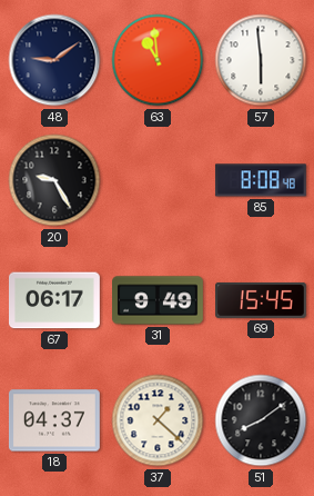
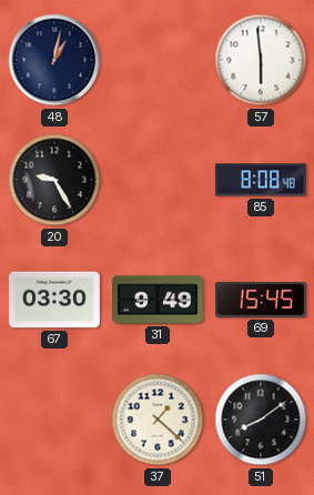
48: 9:09 -> 1:02 (54, 60)
63: 10:59 -> none (158, 60)
67: 06:17 -> 03:30 (55, 300)
18: 04:37 -> none (54, 420)
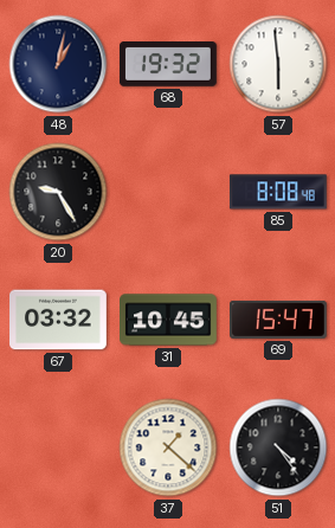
68: none -> 19:32 (168, 65)
67: 03:30 -> 03:32 (59, 320)
31: 9:49 -> 10:45 (169, 320)
69: 15:45 -> 15:47 (279, 320)
51: 8:09 -> 4:24 (278, 447)
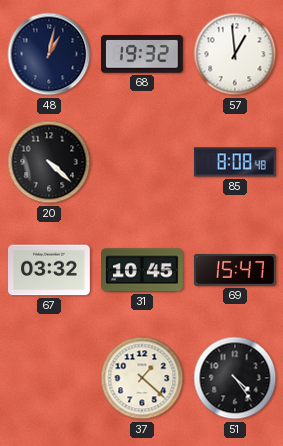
57: 5:59 -> 12:59 (235, 54)
20: 9:25 -> 4:22 (49, 162)
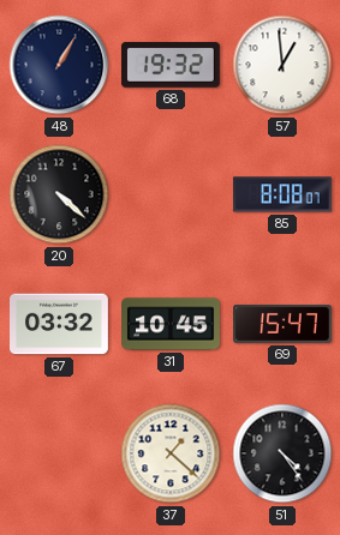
48: 1:02 -> 1:05 (59, 65)
85: 8:08:48 -> 8:08:07 (282, 194)
